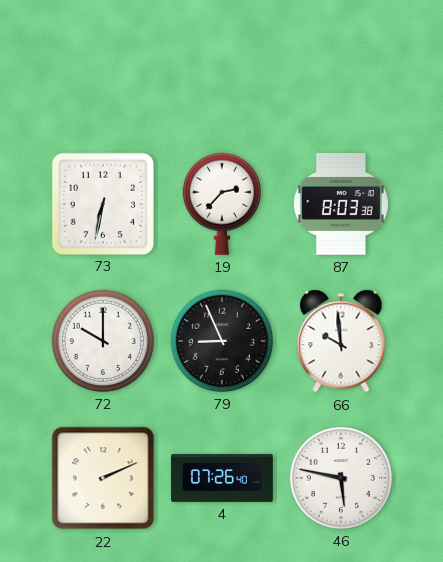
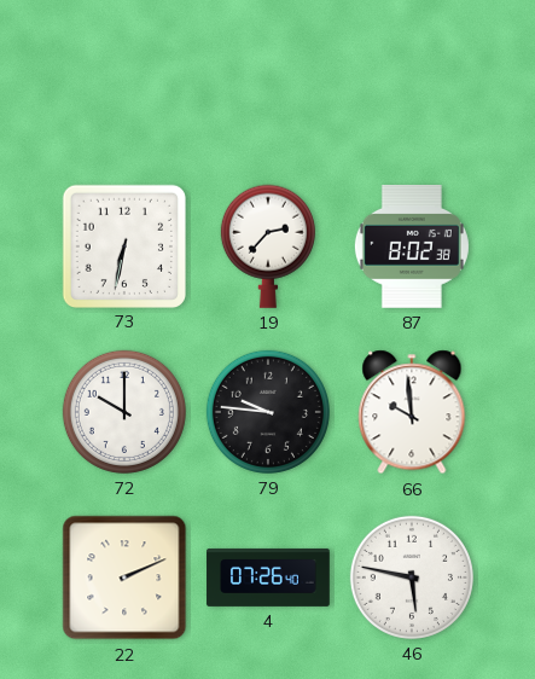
87: 8:03 -> 8:02 (412, 246)
79: 8:56 -> 9:46 (268, 412)
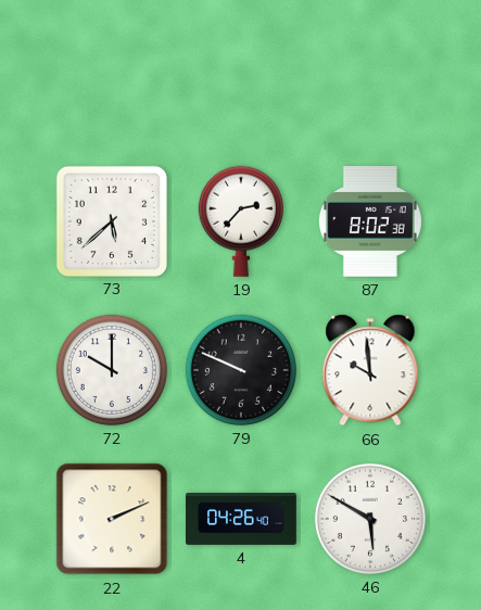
73: 6:32 -> 5:38 (111, 220)
79: 9:46 -> 9:49 (241, 370)
4: 07:26 -> 04:26 (241, 519)
46: 5:47 -> 5:50 (370, 519)
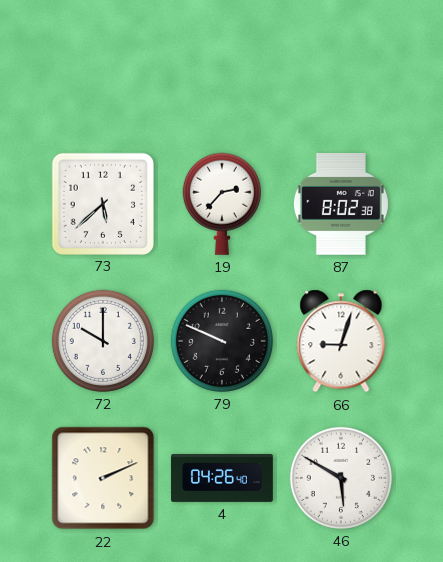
66: 9:59 -> 9:03 (341, 341)
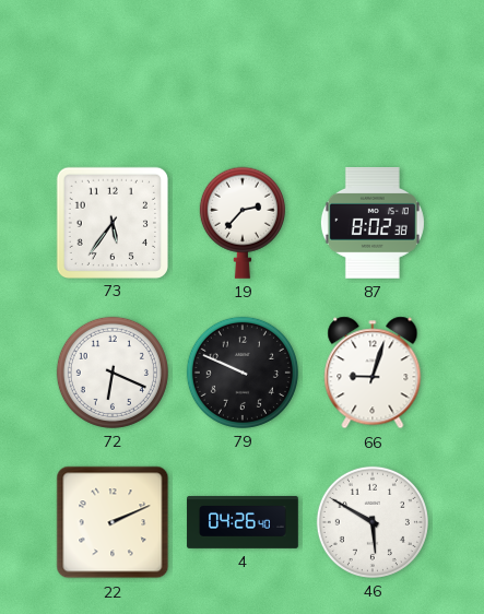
73: 5:38 -> 5:36 (111, 222)
72: 10:00 -> 6:19 (113, 373)
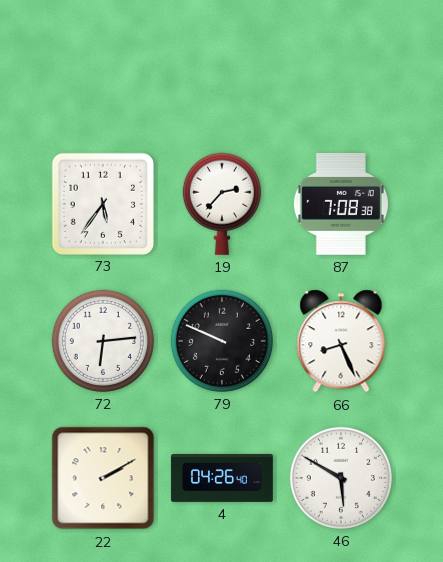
87: 8:02 -> 7:08 (341, 204)
72: 6:19 -> 6:14 (103, 341)
66: 9:03 -> 8:26 (341, 341)
22: 2:11 -> 2:10 (103, 478)
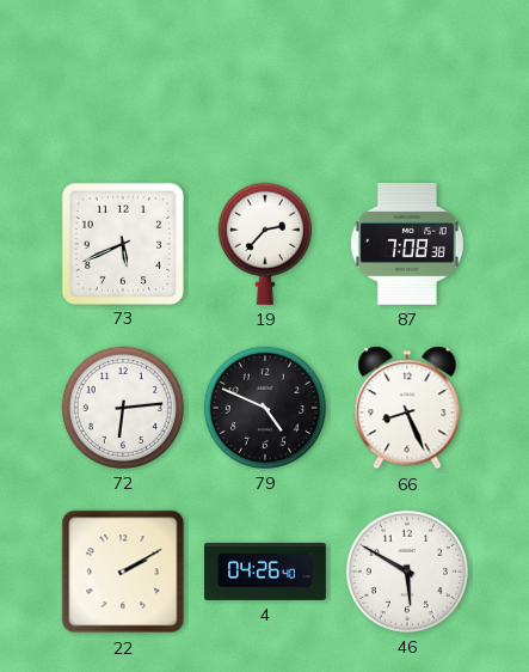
73: 5:36 -> 5:41 (122, 243)
79: 9:49 -> 4:49 (265, 408)
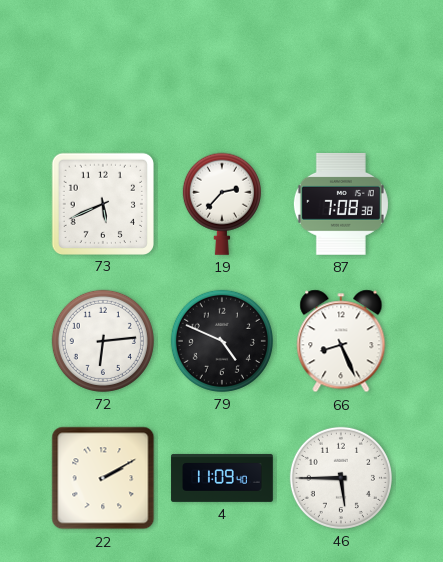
4: 04:26 -> 11:09 (222, 478)
46: 5:50 -> 5:45 (341, 478)
